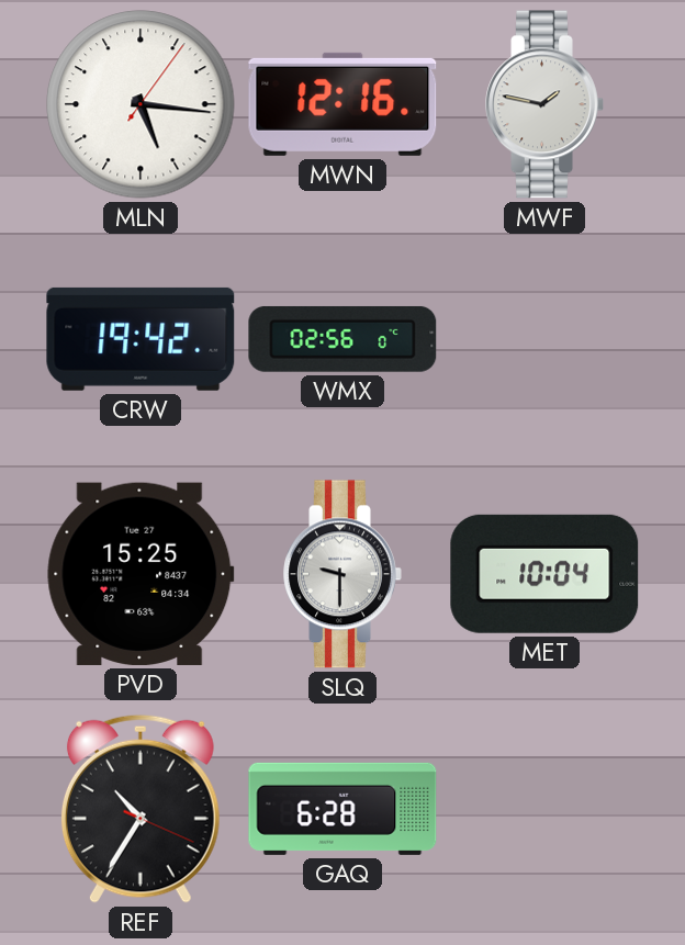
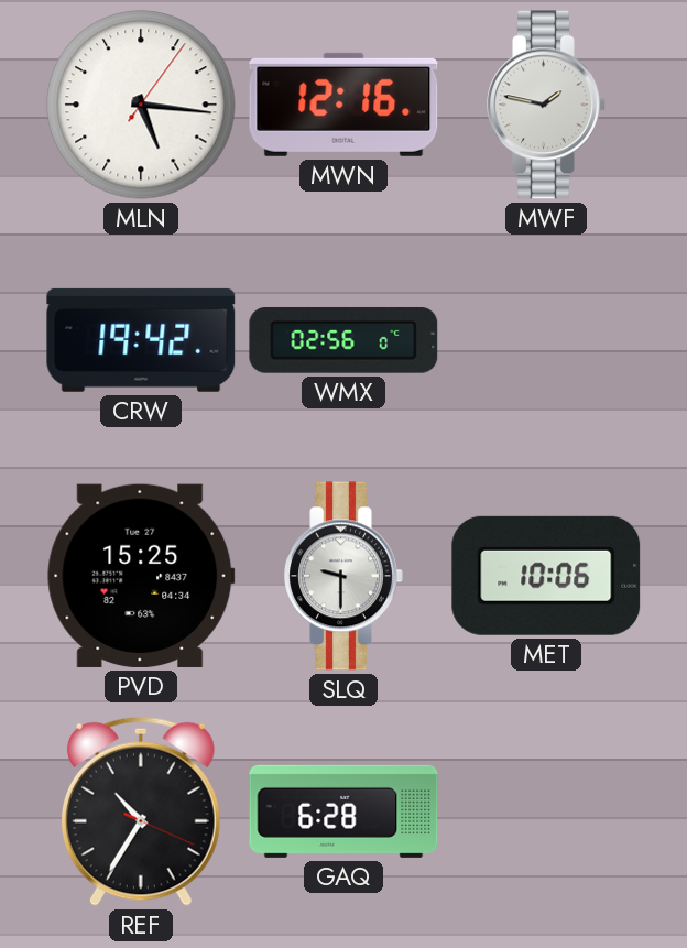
MET: 10:04 -> 10:06 (546, 576)
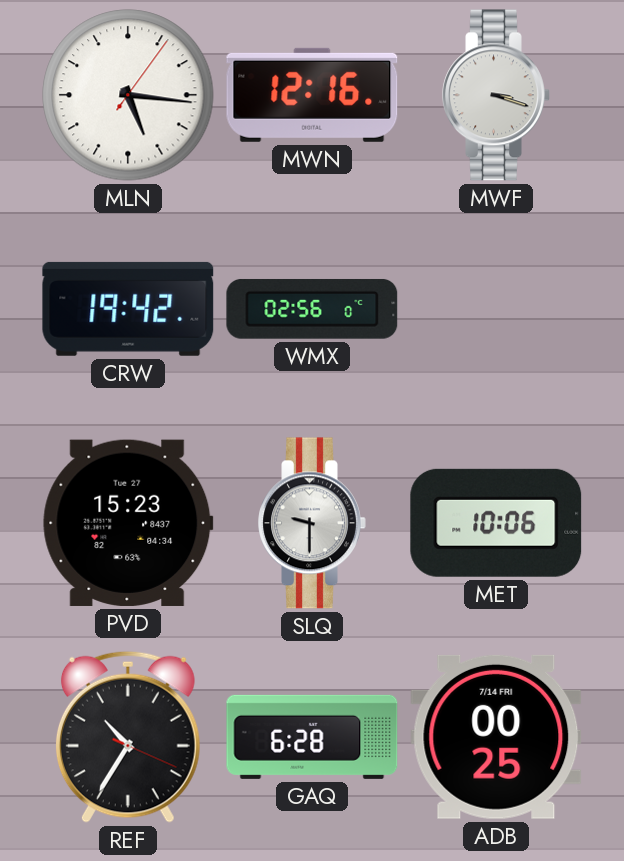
MWF: 1:47 -> 3:18 (496, 95)
PVD: 15:25 -> 15:23 (128, 523)
ADB: none -> 00:25 (496, 737)
